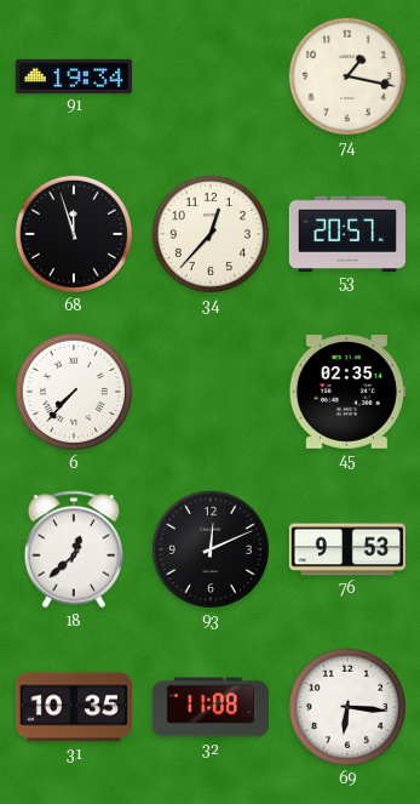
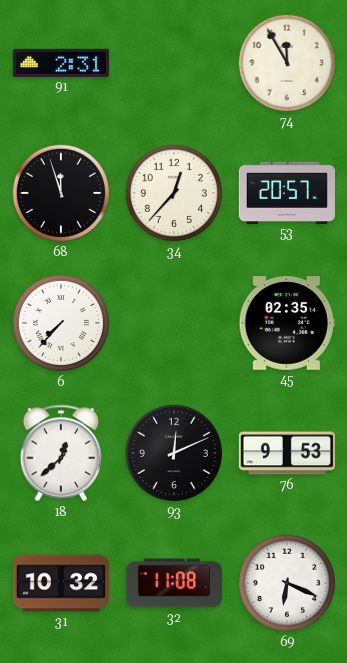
91: 19:34 -> 2:31 (61, 63)
74: 1:17 -> 11:55 (287, 63)
31: 10:35 -> 10:32 (61, 583)
69: 6:16 -> 6:19 (287, 583)
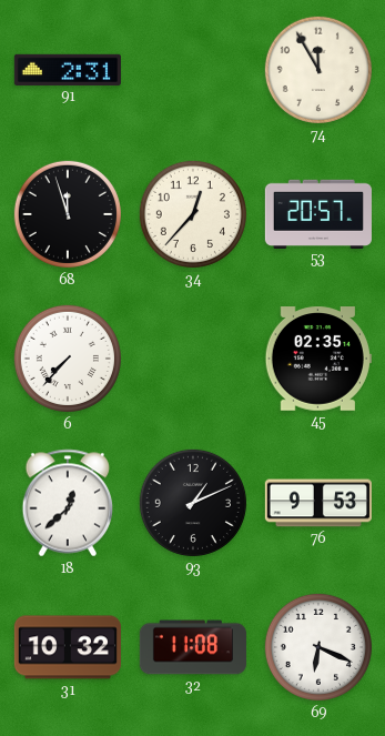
93: 12:11 -> 1:11 (193, 503)
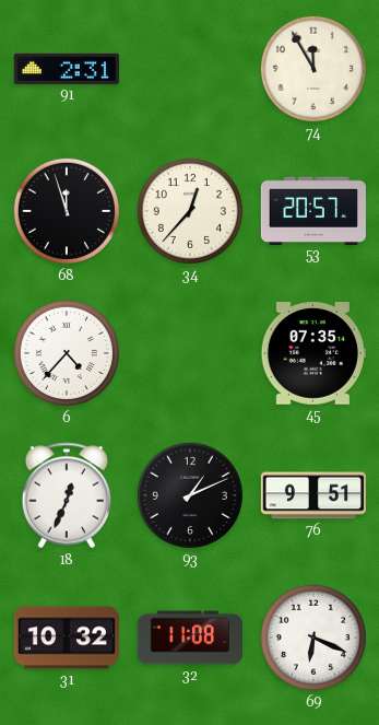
6: 7:37 -> 4:37 (67, 353)
45: 02:35 -> 07:35 (313, 353)
18: 12:38 -> 12:34 (67, 495)
76: 9:53 -> 9:51 (313, 495)
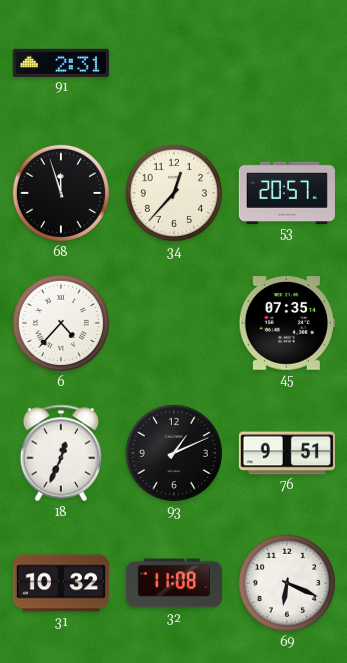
74: 11:55 -> none (313, 69)
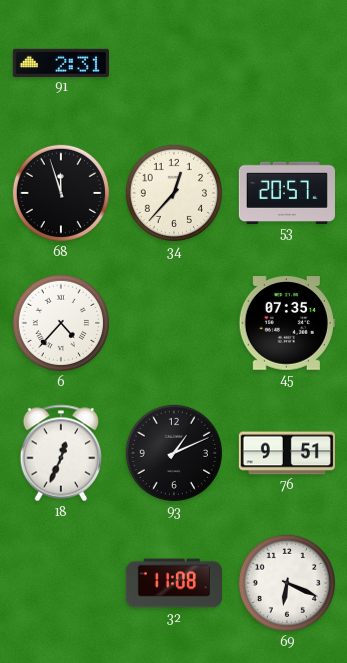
31: 10:32 -> none (61, 583)
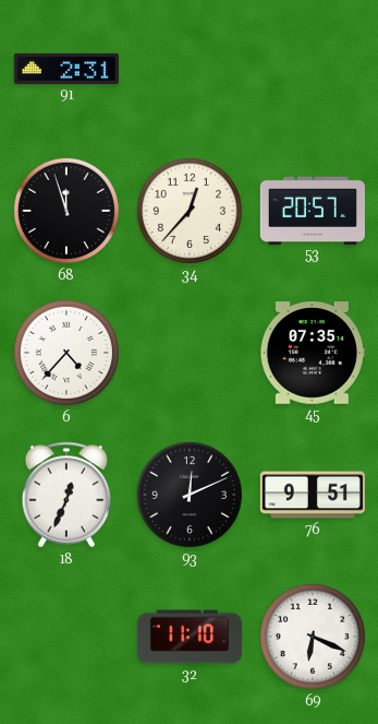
93: 1:11 -> 12:11 (190, 495)
32: 11:08 -> 11:10 (190, 637)
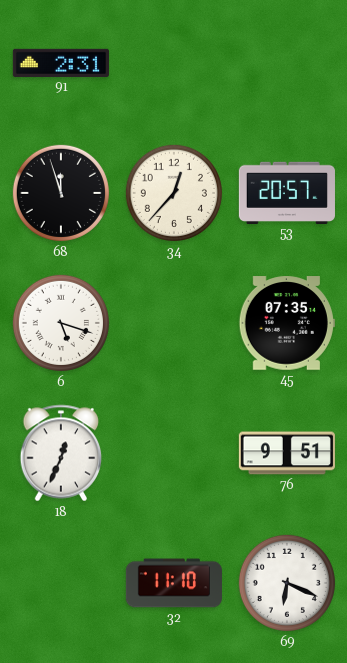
6: 4:37 -> 5:18 (61, 323)
93: 12:11 -> none (190, 495)
